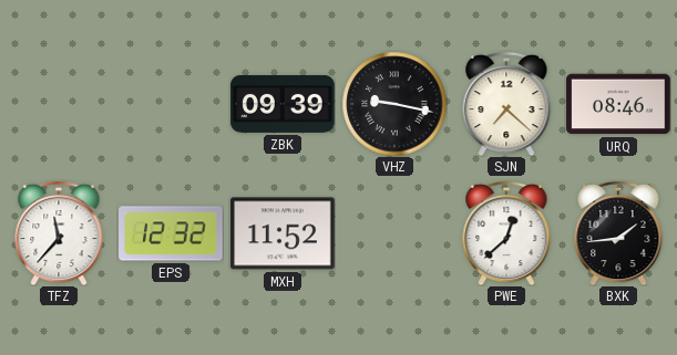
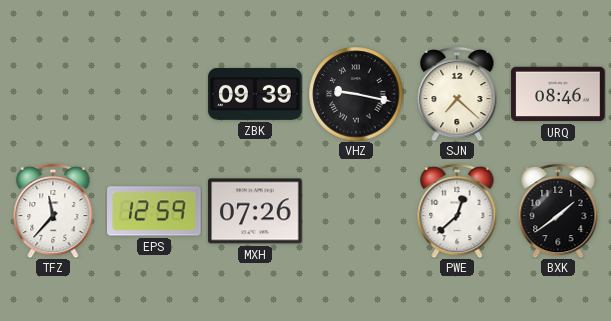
EPS: 12:32 -> 12:59 (154, 211)
MXH: 11:52 -> 07:26 (255, 211)
BXK: 1:44 -> 1:39 (558, 211)
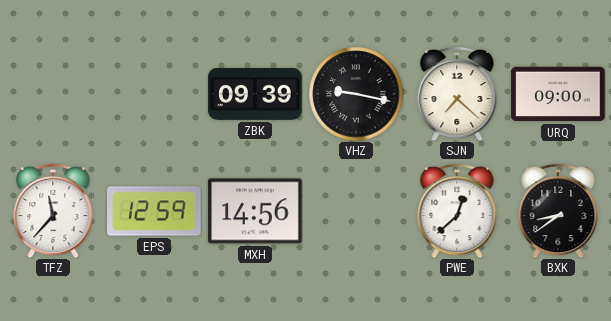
URQ: 08:46 -> 09:00 (558, 94)
MXH: 07:26 -> 14:56 (255, 211)
BXK: 1:39 -> 8:39 (558, 211)
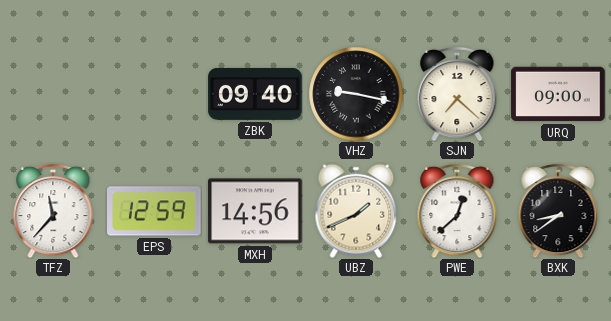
ZBK: 09:39 -> 09:40 (255, 94)
UBZ: none -> 1:41 (356, 211)
